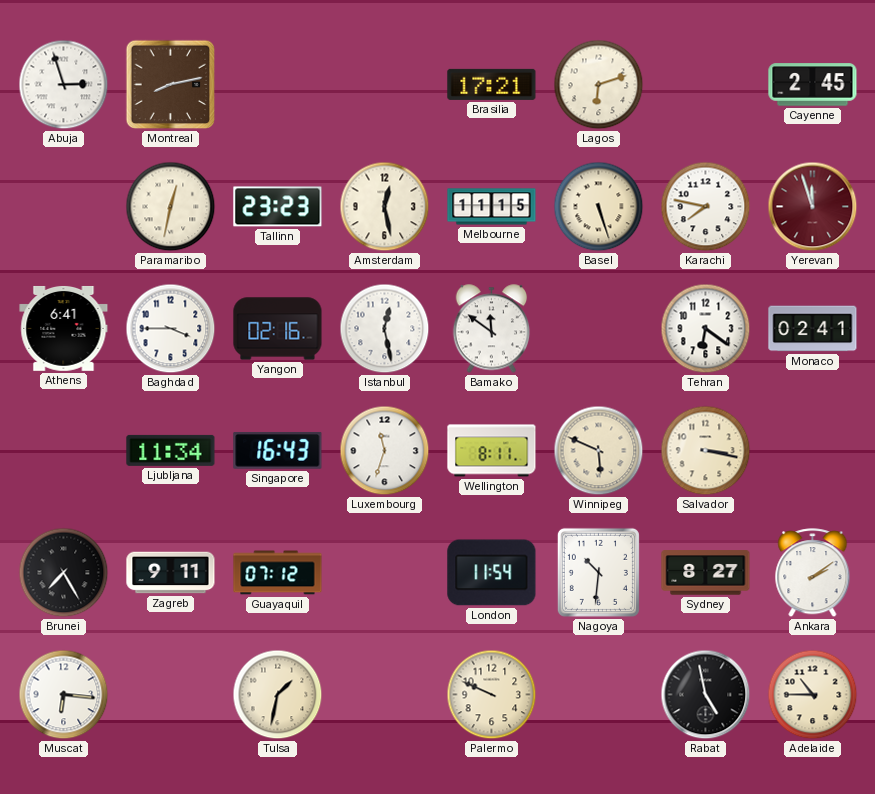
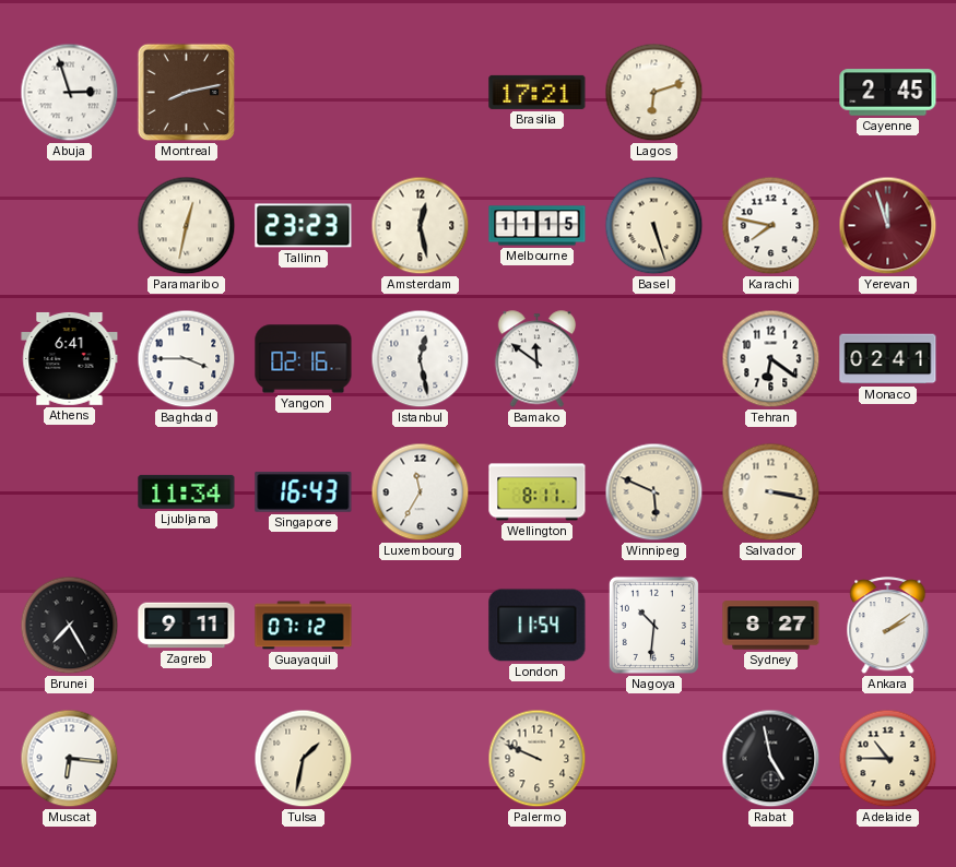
Luxembourg: 11:33 -> 11:35 (421, 492)
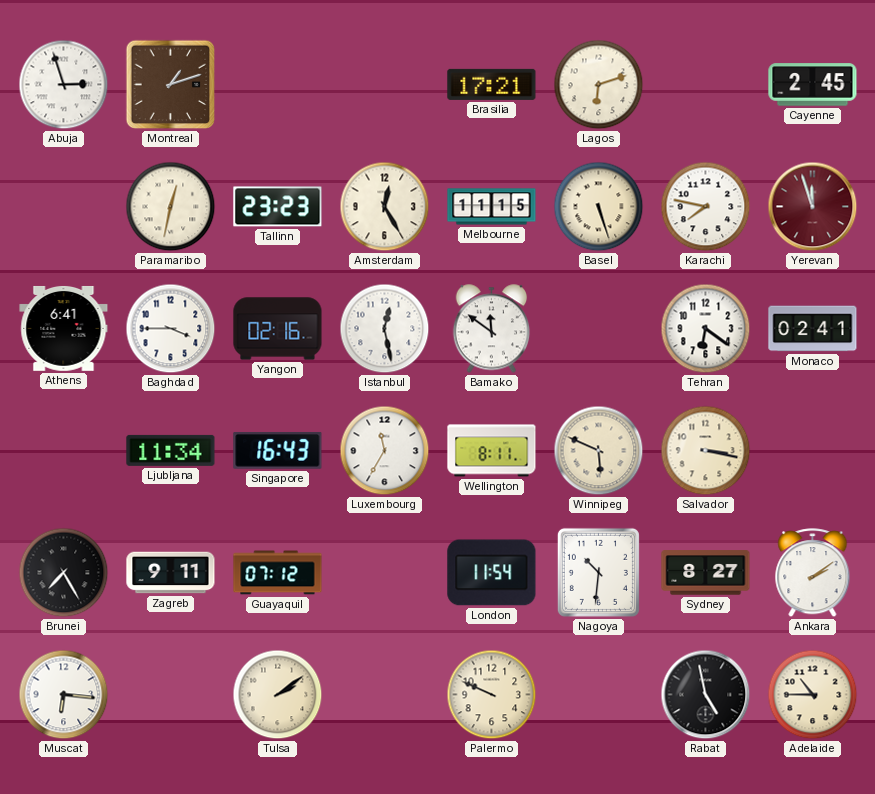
Montreal: 8:13 -> 1:12 (171, 85)
Amsterdam: 12:28 -> 12:25 (385, 207)
Tulsa: 1:32 -> 2:09 (278, 695)
